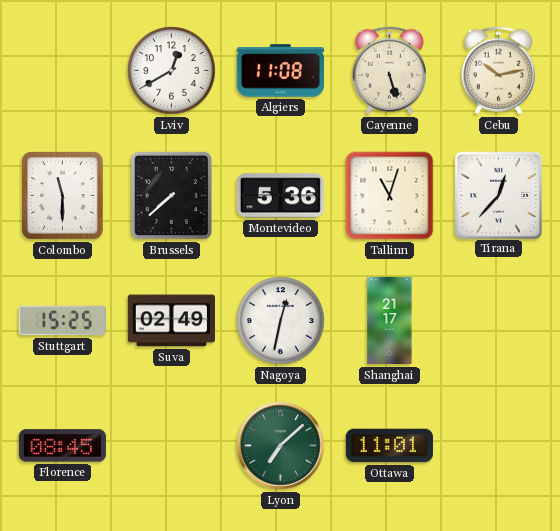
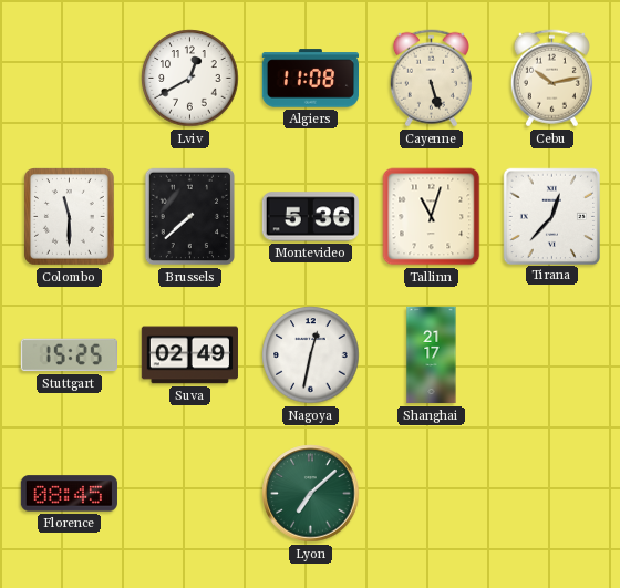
Ottawa: 11:01 -> none (389, 446)
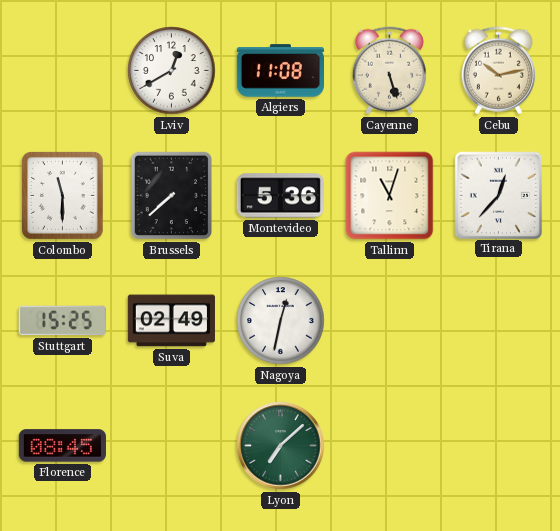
Shanghai: 21:17 -> none (432, 355)
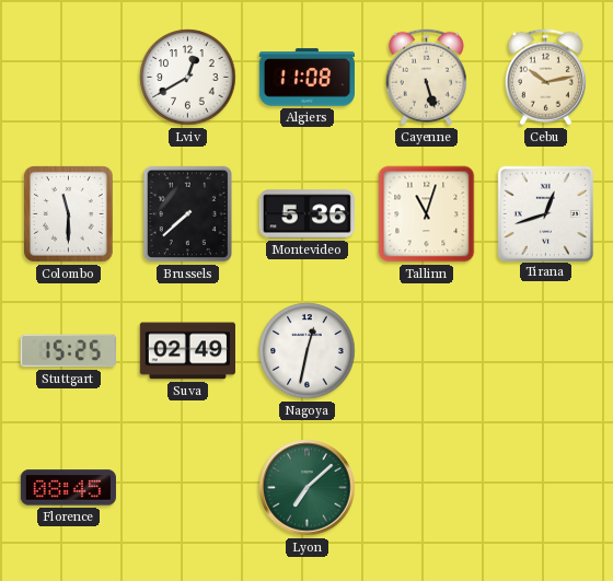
Tirana: 12:37 -> 12:42 (545, 213)
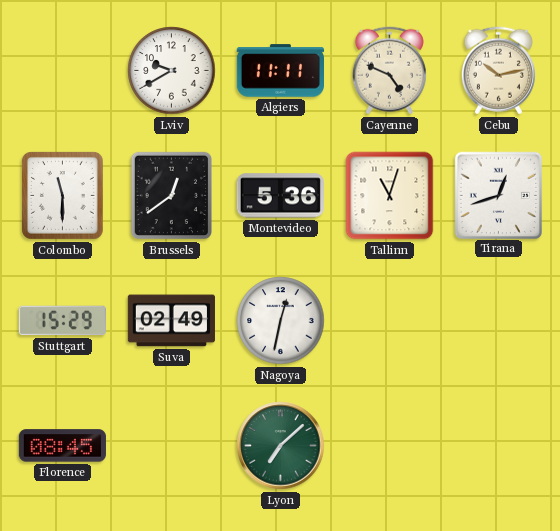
Lviv: 12:40 -> 9:40 (172, 71)
Algiers: 11:08 -> 11:11 (280, 71)
Cayenne: 5:27 -> 4:49 (389, 71)
Brussels: 7:38 -> 12:39 (171, 196)
Stuttgart: 15:25 -> 15:29 (62, 321)
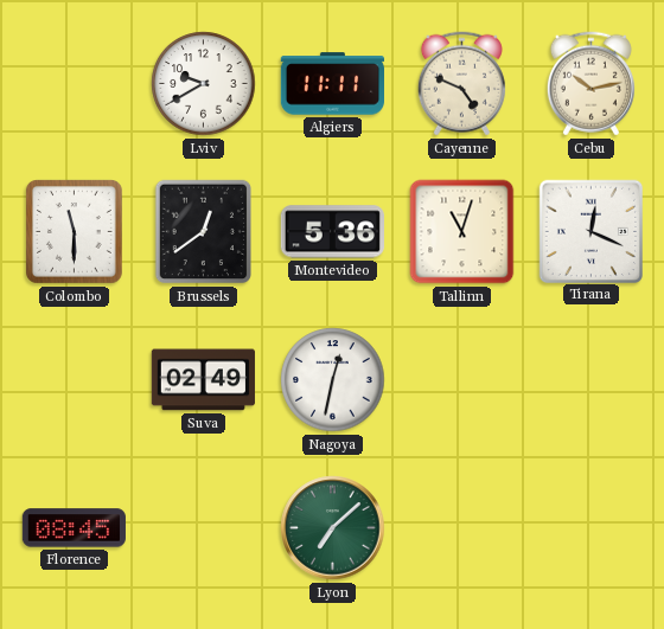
Tirana: 12:42 -> 12:19 (590, 231)
Stuttgart: 15:29 -> none (62, 321)
